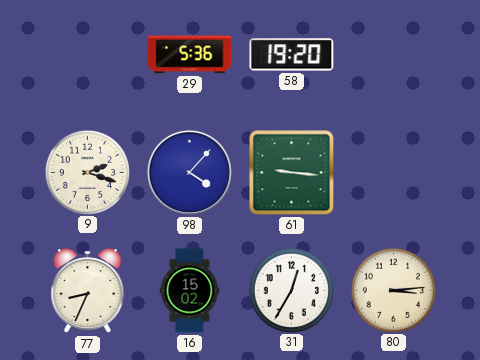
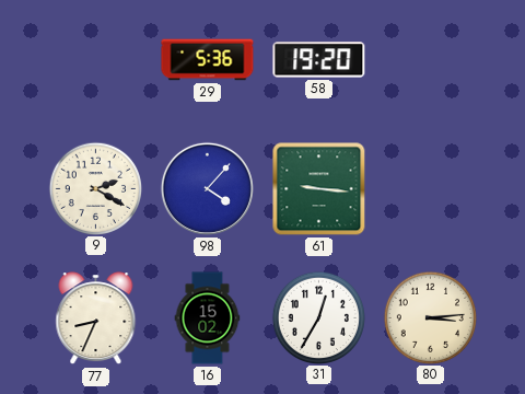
9: 2:18 -> 2:20 (95, 188)
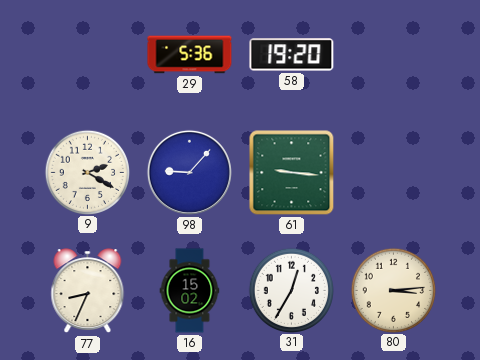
98: 4:07 -> 9:07 (189, 172)
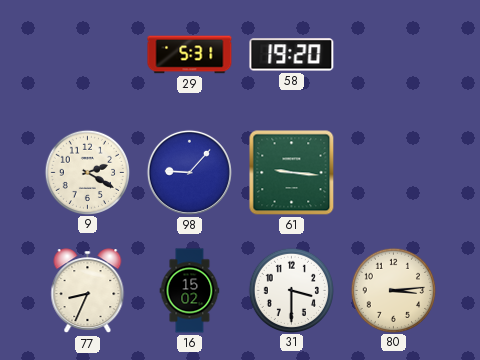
29: 5:36 -> 5:31 (190, 55)
31: 12:35 -> 3:30 (291, 290)
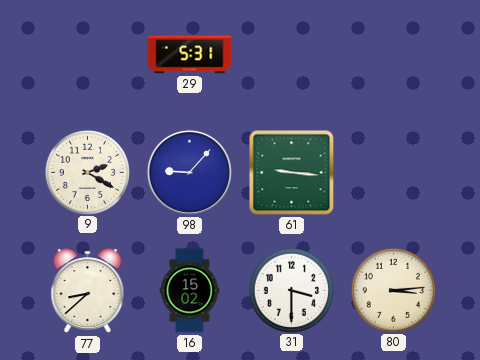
58: 19:20 -> none (292, 55)
77: 8:34 -> 8:38 (88, 291)
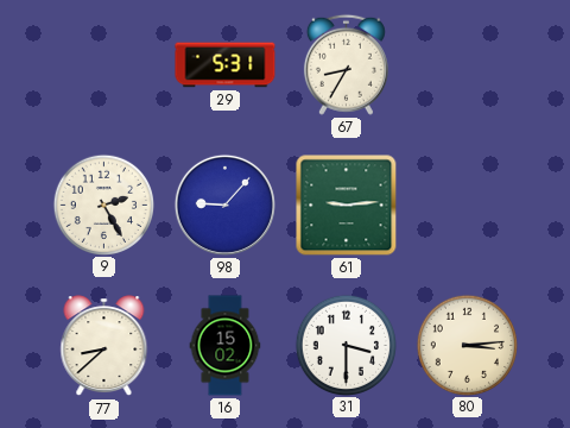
67: none -> 8:35 (346, 64)
9: 2:20 -> 2:25 (103, 204)
61: 9:16 -> 9:14 (347, 206)
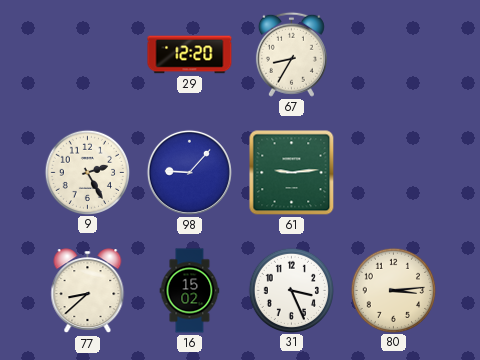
29: 5:31 -> 12:20 (190, 55)
31: 3:30 -> 3:26 (291, 290)
